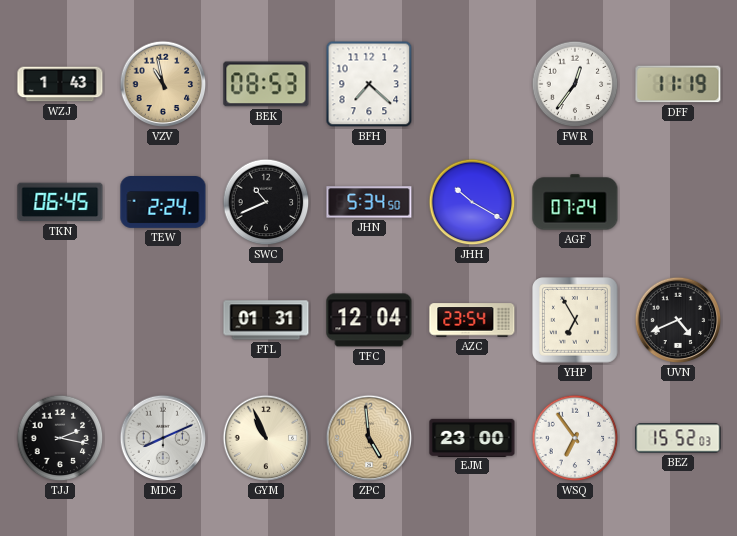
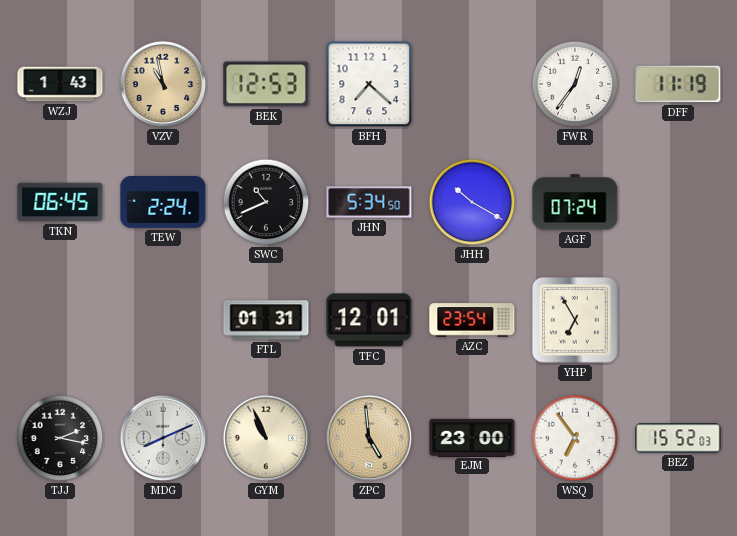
BEK: 08:53 -> 12:53 (266, 84)
TFC: 12:04 -> 12:01 (369, 320)
UVN: 4:41 -> none (678, 320)
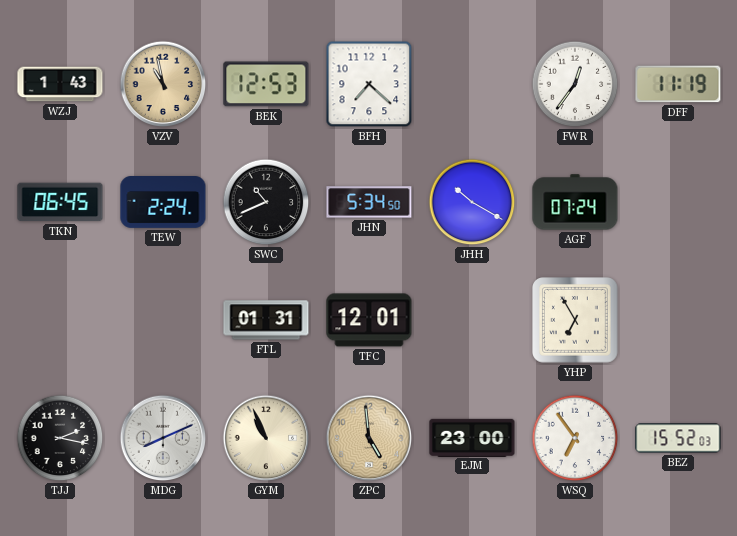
AZC: 23:54 -> none (472, 320)
